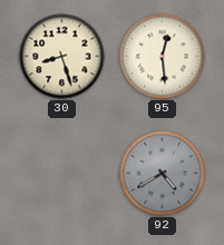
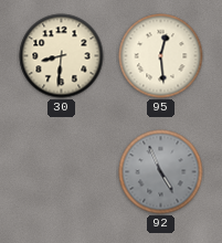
30: 8:27 -> 8:31 (62, 56)
92: 4:40 -> 4:56 (161, 172)
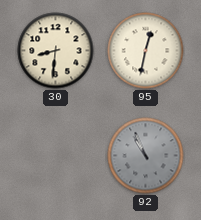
95: 12:29 -> 12:32 (146, 51)
92: 4:56 -> 10:56 (146, 156)
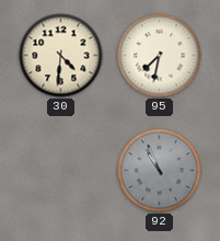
30: 8:31 -> 4:31 (61, 56)
95: 12:32 -> 7:32 (160, 56)
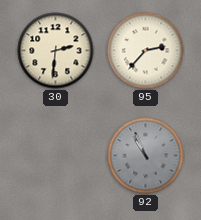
30: 4:31 -> 2:31 (56, 51)
95: 7:32 -> 2:37 (146, 51)
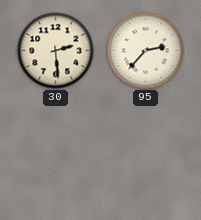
30: 2:31 -> 2:29 (56, 51)
92: 10:56 -> none (146, 156)
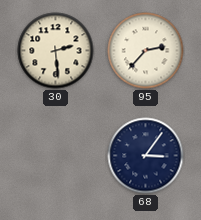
68: none -> 3:06 (146, 156)
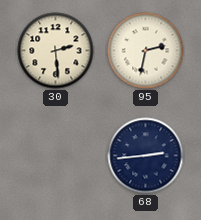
95: 2:37 -> 2:32 (146, 51)
68: 3:06 -> 2:44 (146, 156)
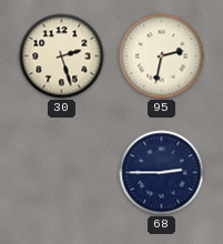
30: 2:29 -> 2:27 (62, 57)
68: 2:44 -> 2:45 (162, 173)
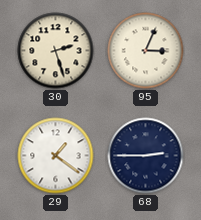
95: 2:32 -> 3:04 (146, 51)
29: none -> 1:21 (56, 156)
